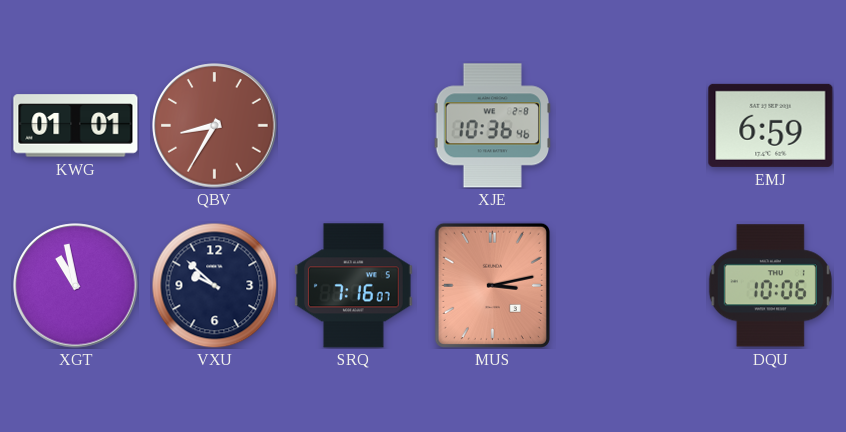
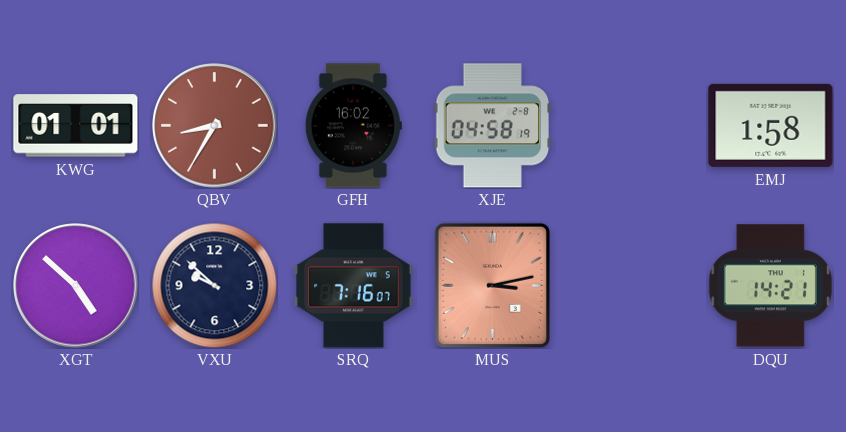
GFH: none -> 16:02 (353, 126)
XJE: 10:36 -> 04:58 (493, 126)
EMJ: 6:59 -> 1:58 (771, 125)
XGT: 10:58 -> 4:52 (76, 286)
DQU: 10:06 -> 14:21 (770, 286)
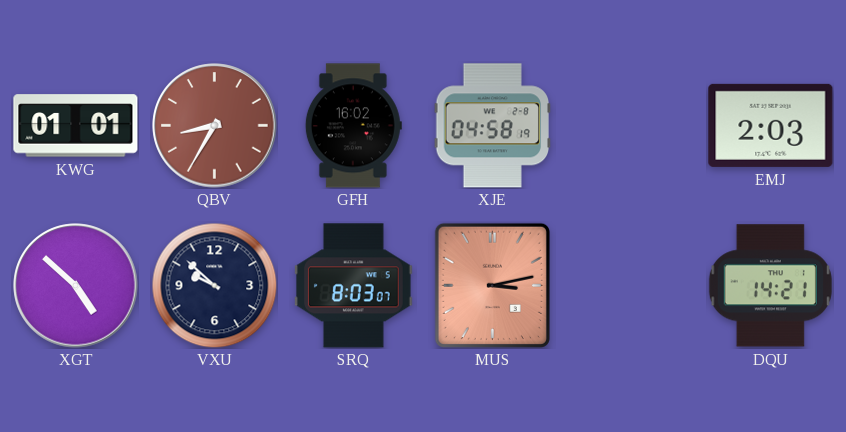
EMJ: 1:58 -> 2:03 (771, 125)
SRQ: 7:16 -> 8:03 (353, 286)
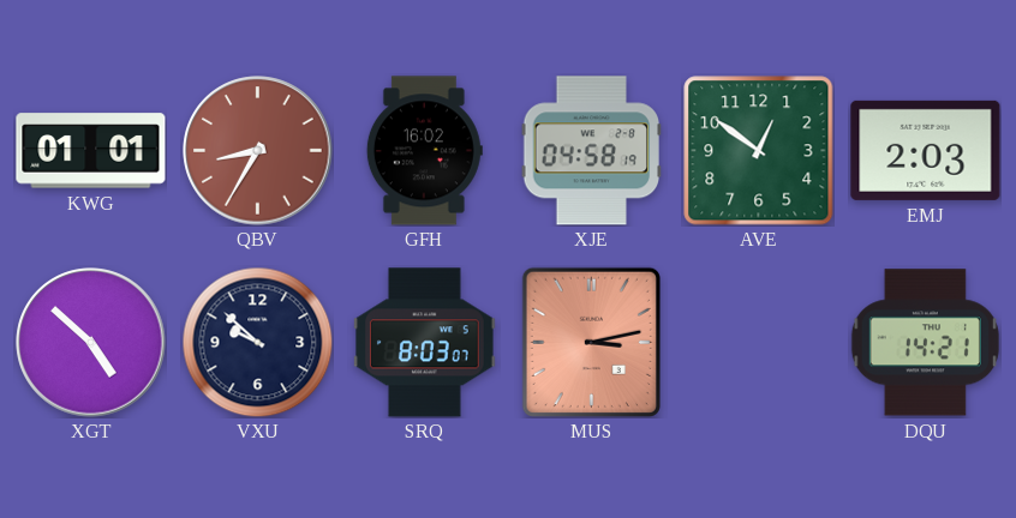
AVE: none -> 12:51 (759, 151)
